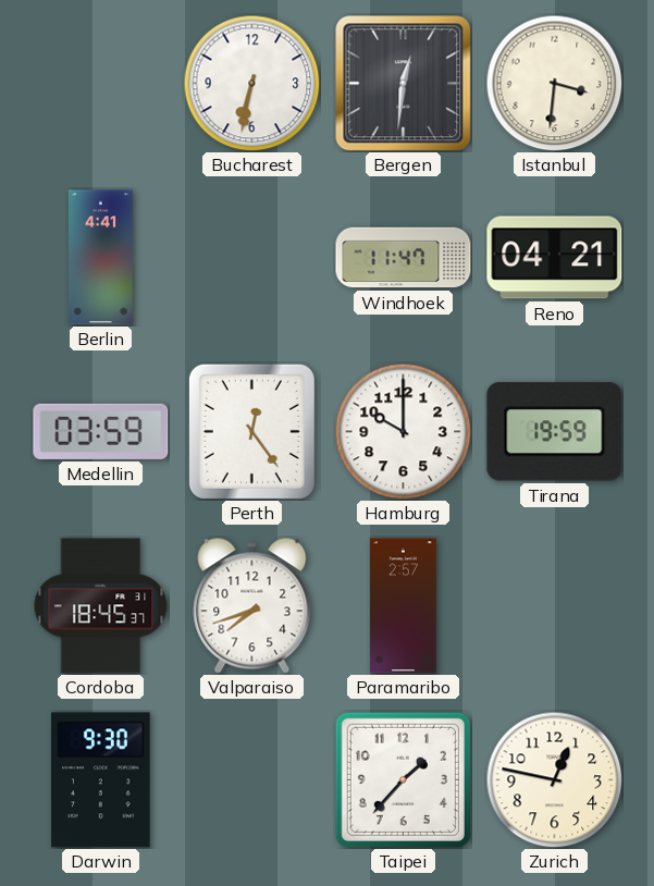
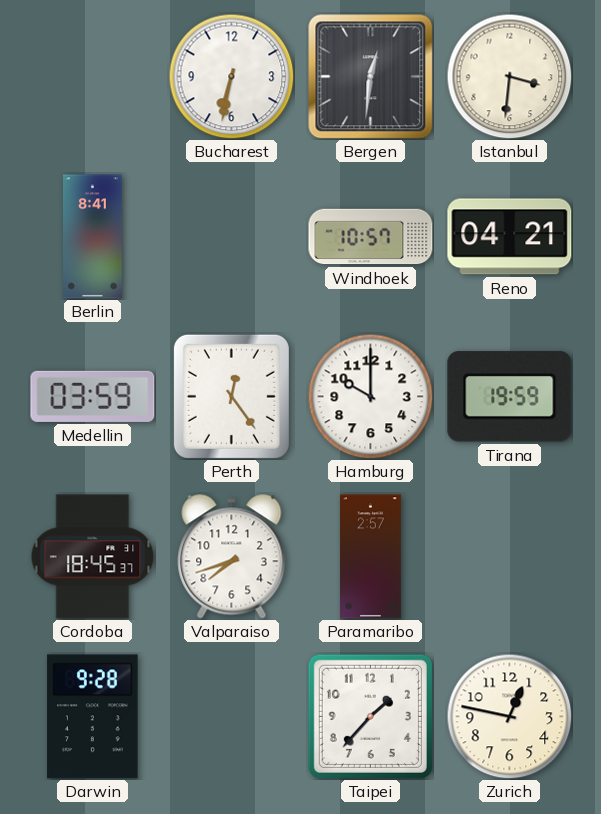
Berlin: 4:41 -> 8:41 (93, 237)
Windhoek: 11:47 -> 10:57 (371, 237)
Darwin: 9:30 -> 9:28 (93, 717)
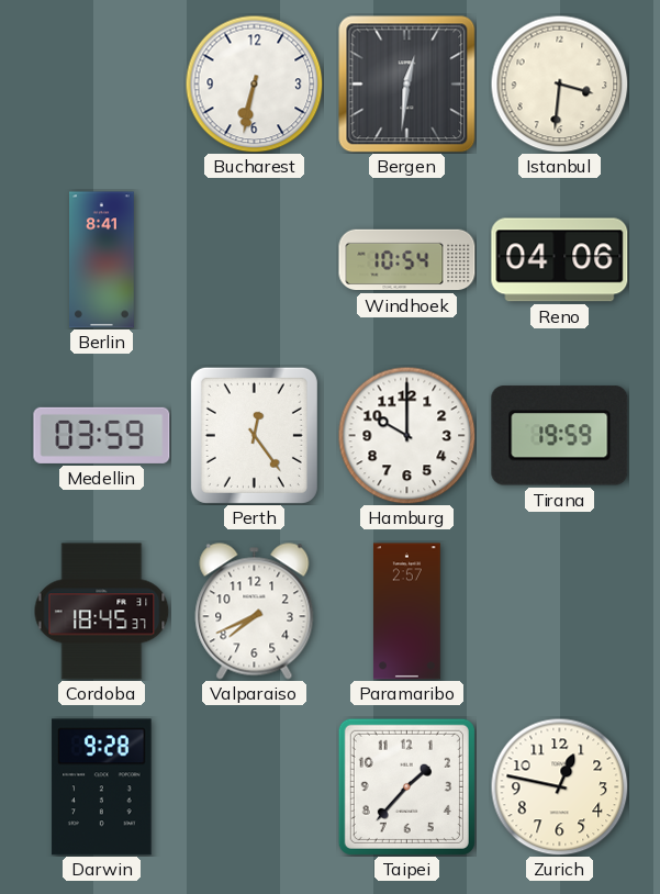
Windhoek: 10:57 -> 10:54 (407, 260)
Reno: 04:21 -> 04:06 (560, 260)
Valparaiso: 7:42 -> 7:41 (255, 612)
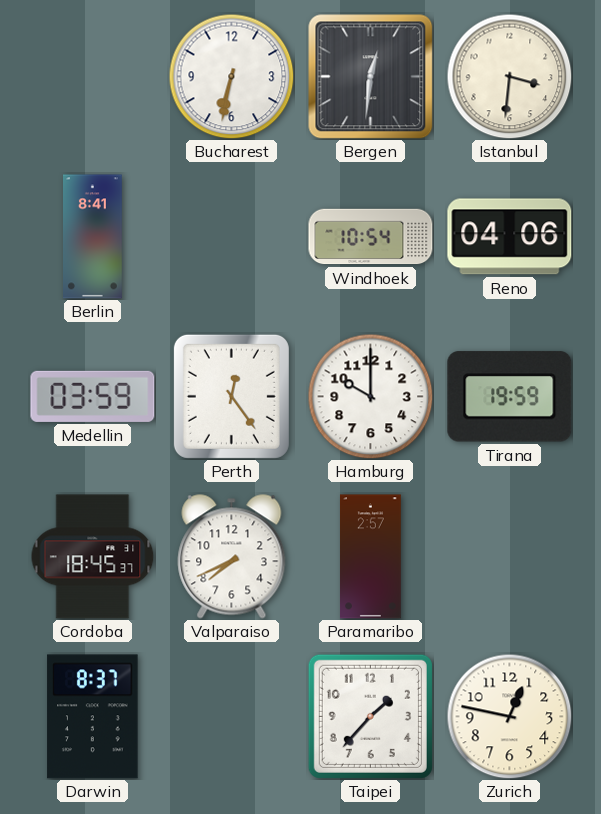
Darwin: 9:28 -> 8:37 (93, 717)
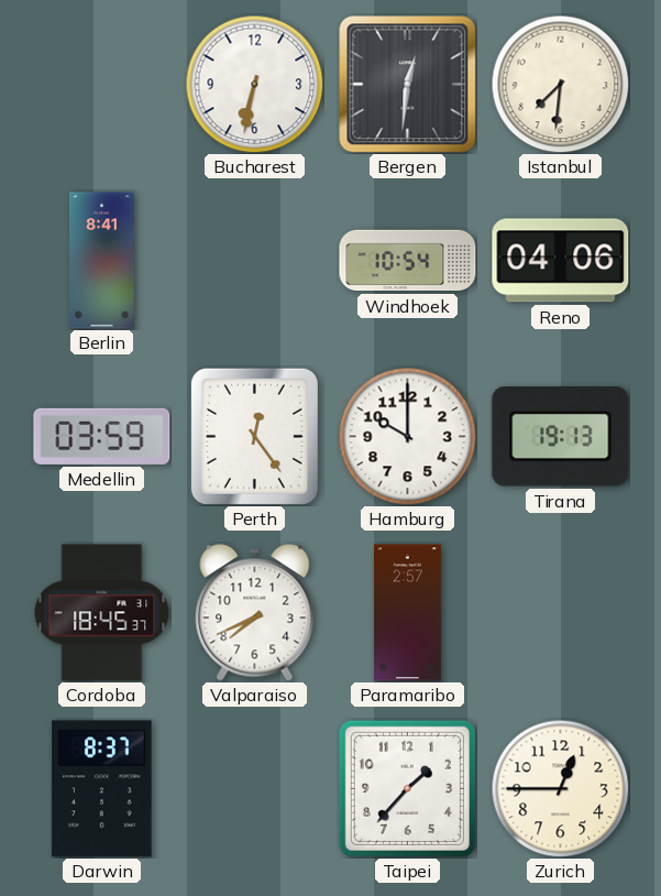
Istanbul: 3:31 -> 7:31 (560, 84)
Tirana: 19:59 -> 19:13 (561, 437)
Zurich: 12:47 -> 12:45 (560, 788)
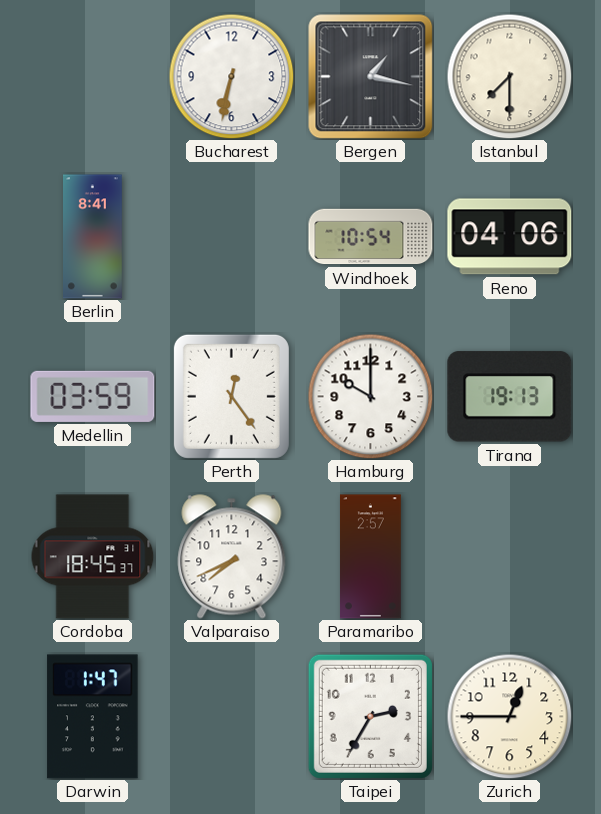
Bergen: 12:31 -> 1:17 (370, 76)
Istanbul: 7:31 -> 7:30 (509, 76)
Darwin: 8:37 -> 1:47 (93, 717)
Taipei: 1:37 -> 2:35 (370, 716)
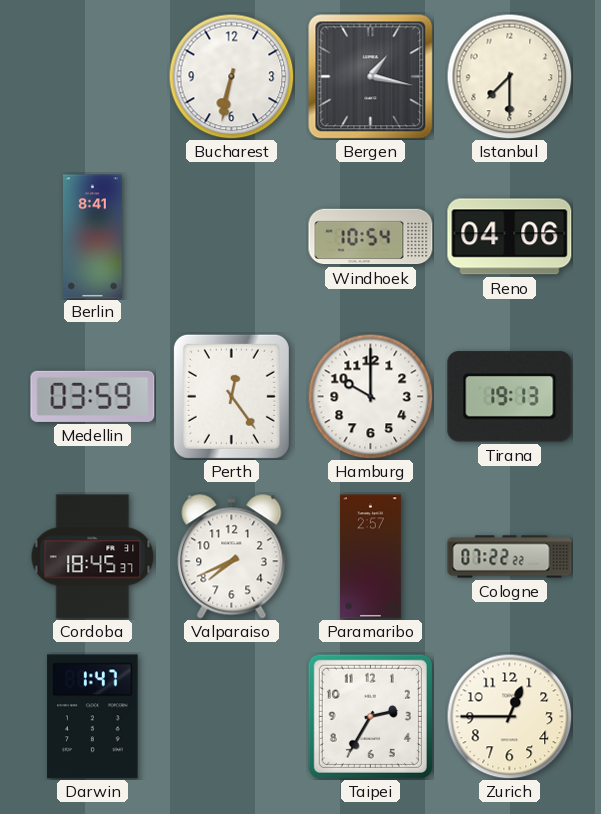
Cologne: none -> 07:22 (510, 557)
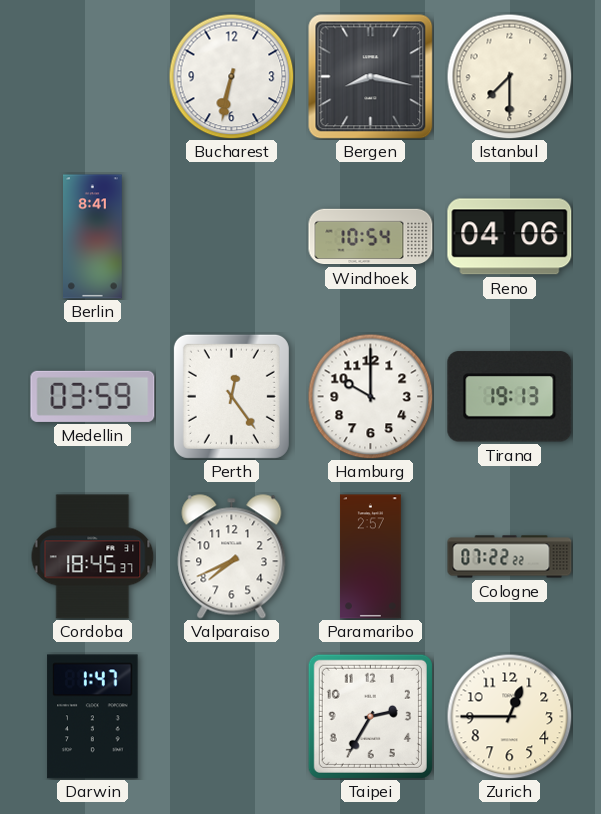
Bergen: 1:17 -> 8:17 (370, 76)
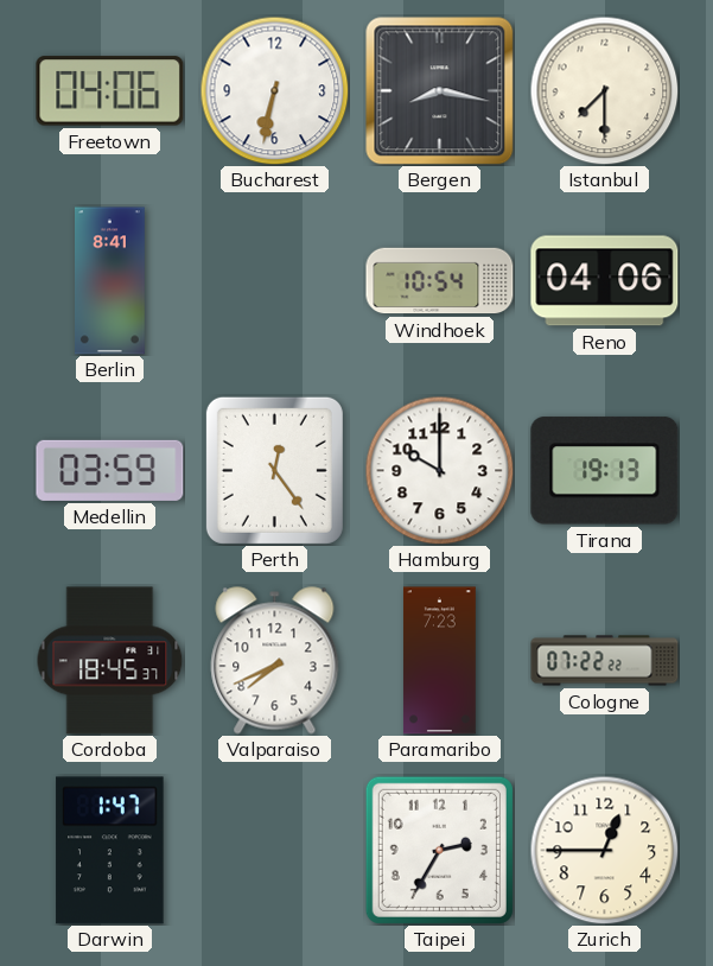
Freetown: none -> 04:06 (110, 91)
Paramaribo: 2:57 -> 7:23 (440, 661)
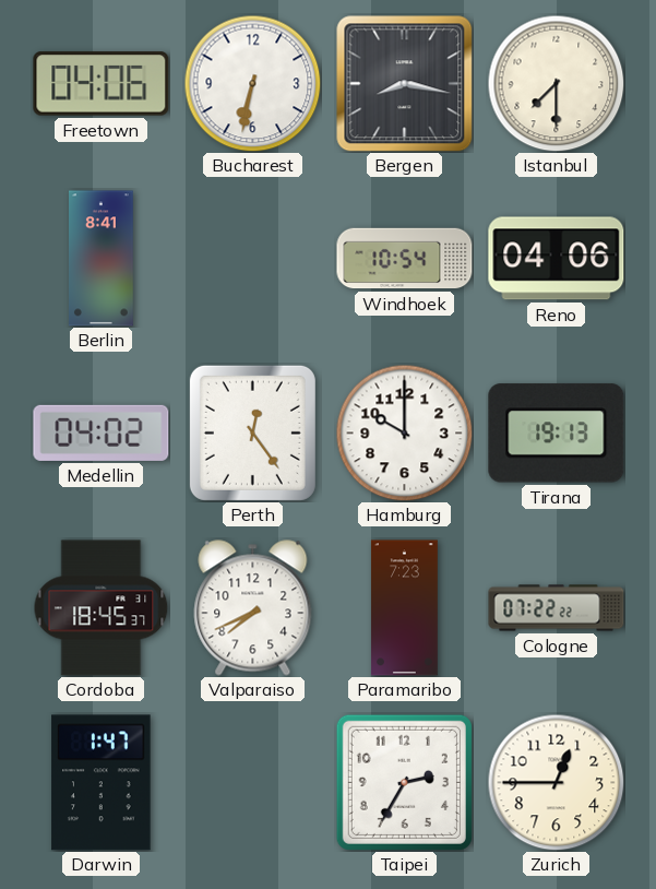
Medellin: 03:59 -> 04:02 (102, 432)
